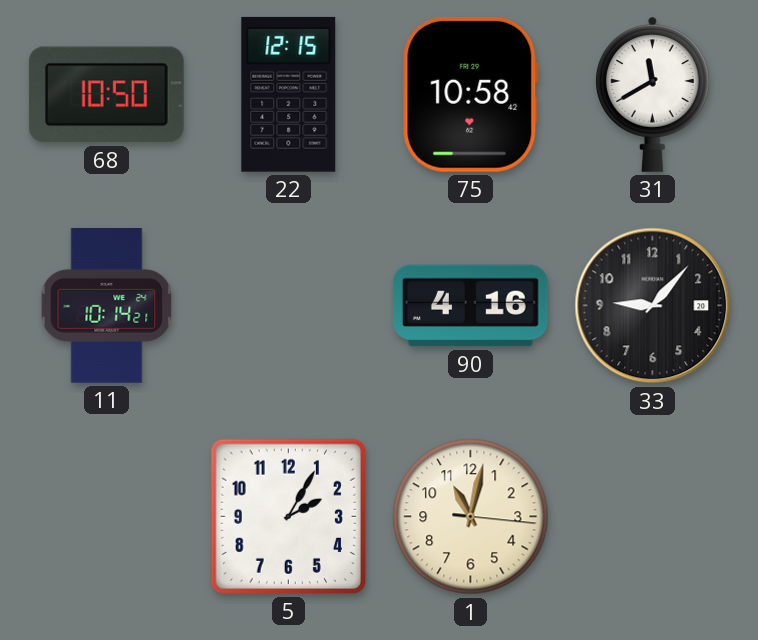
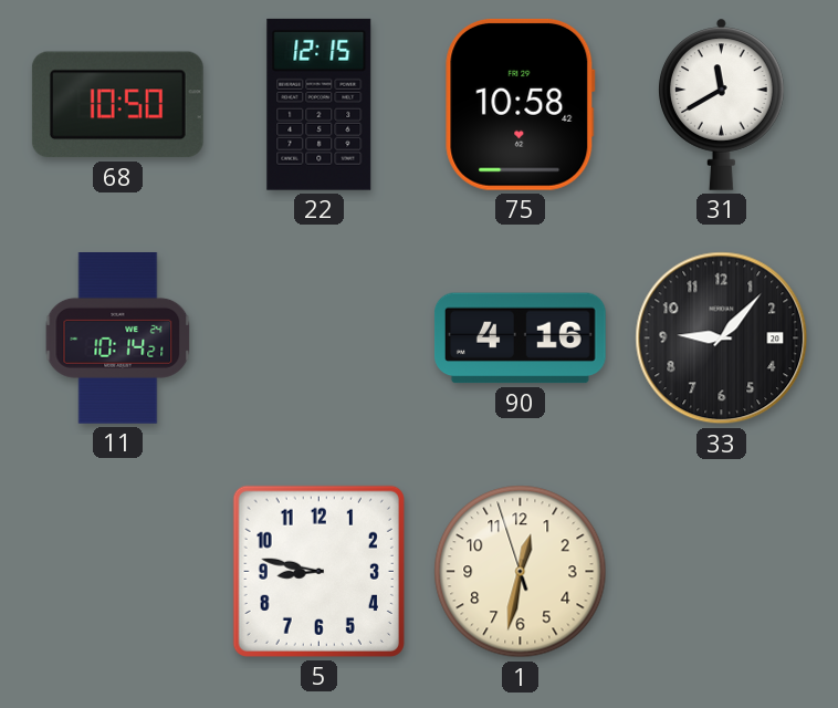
5: 2:05 -> 8:47 (318, 571)
1: 11:02 -> 12:31 (521, 572)
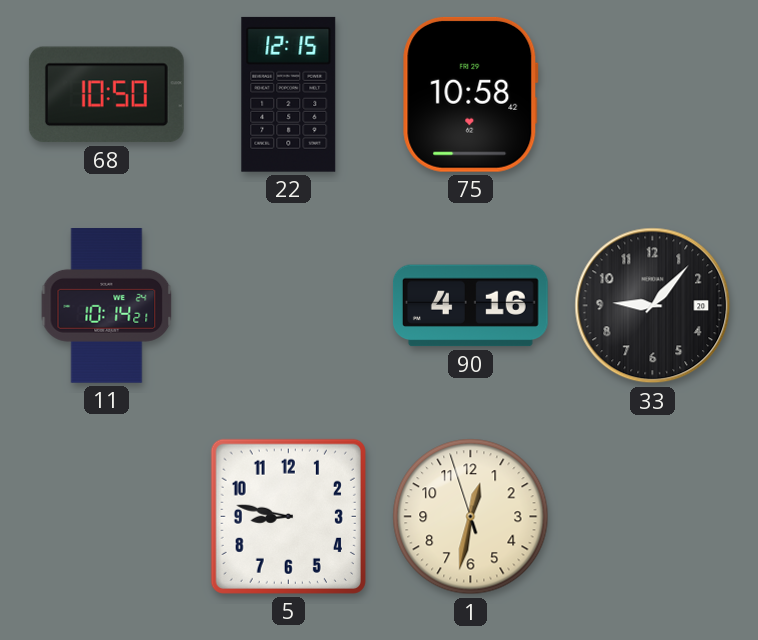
31: 11:40 -> none (722, 104)
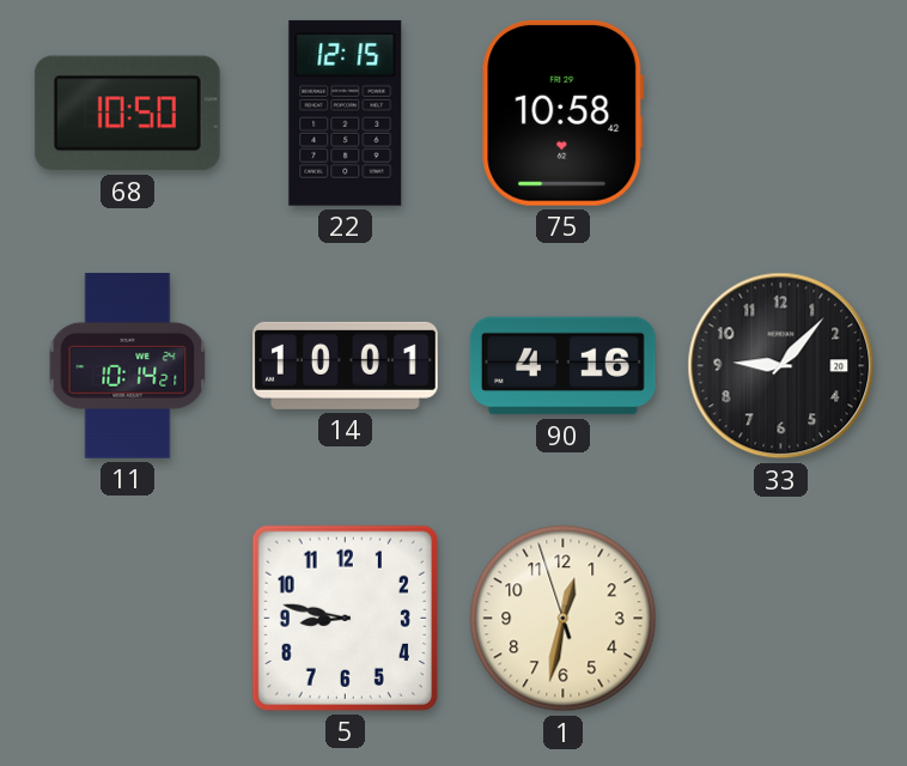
14: none -> 10:01 (346, 365)
